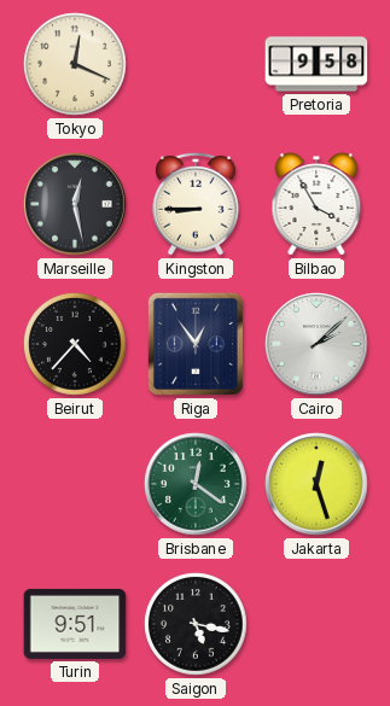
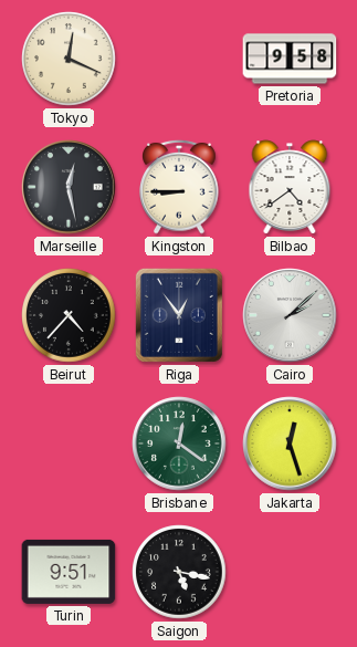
Bilbao: 3:55 -> 4:39 (290, 187)
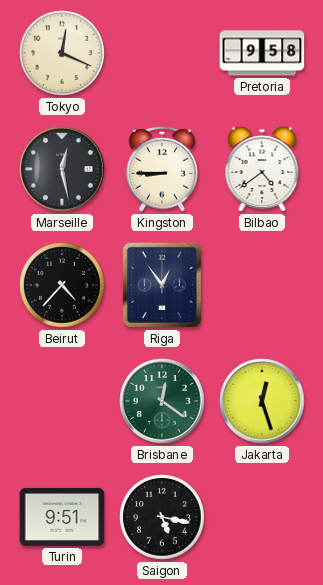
Cairo: 2:08 -> none (290, 315)
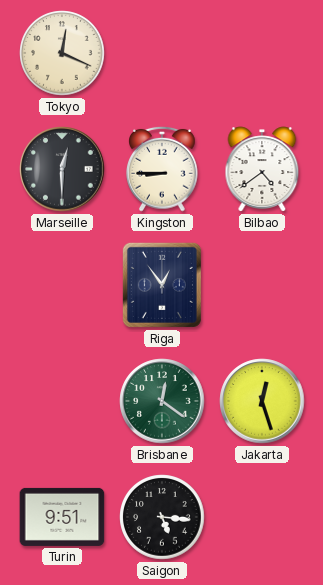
Pretoria: 9:58 -> none (262, 53)
Marseille: 12:28 -> 12:30 (62, 169)
Beirut: 4:37 -> none (62, 285)
Saigon: 5:17 -> 5:16 (162, 517)
